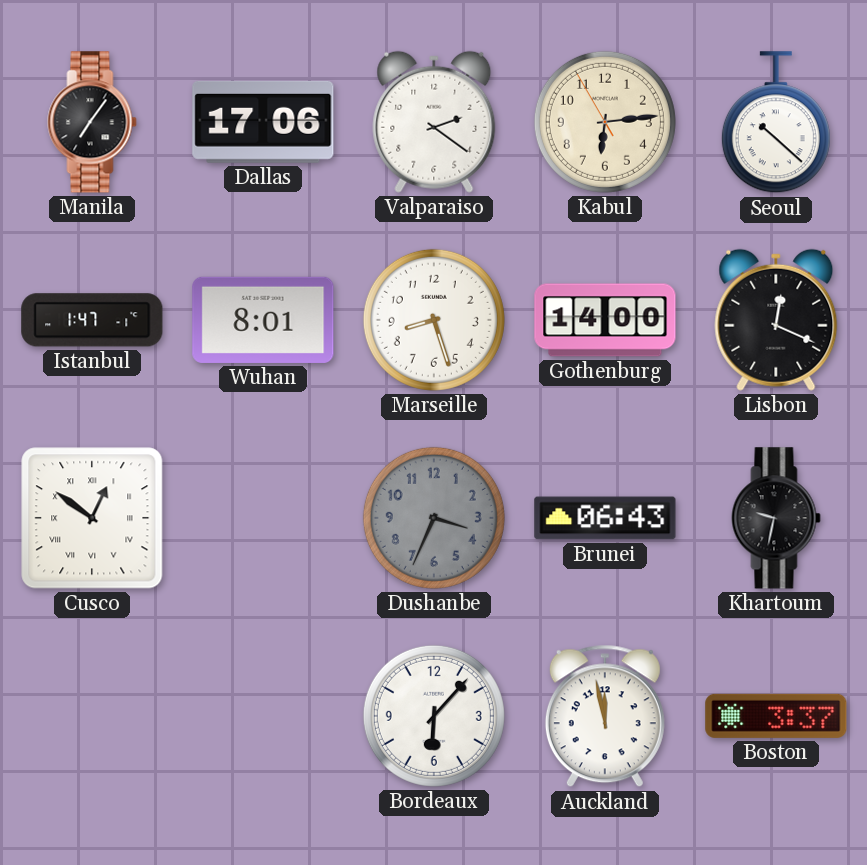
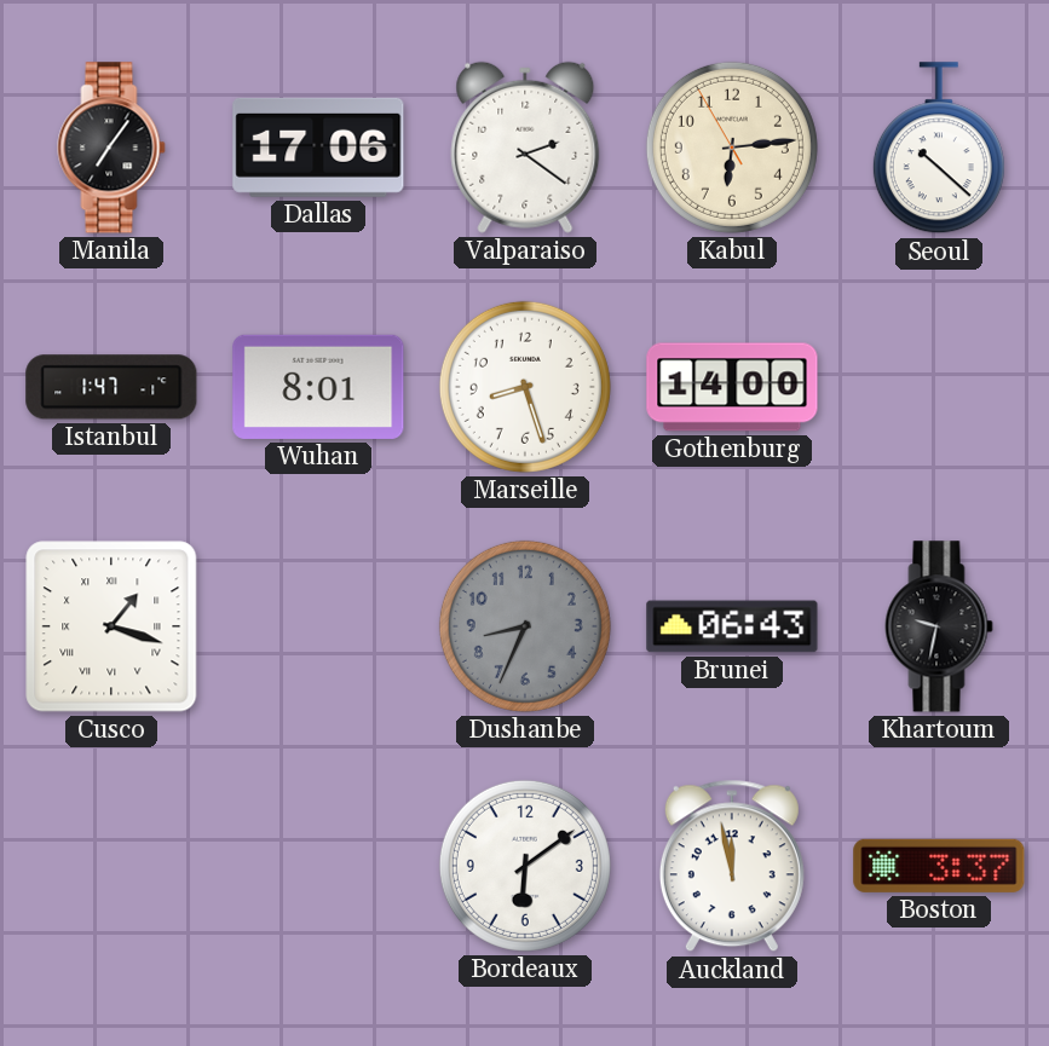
Lisbon: 12:19 -> none (776, 320)
Cusco: 12:51 -> 1:18 (111, 626)
Dushanbe: 3:34 -> 8:34 (525, 626)
Bordeaux: 6:07 -> 6:09 (525, 866)
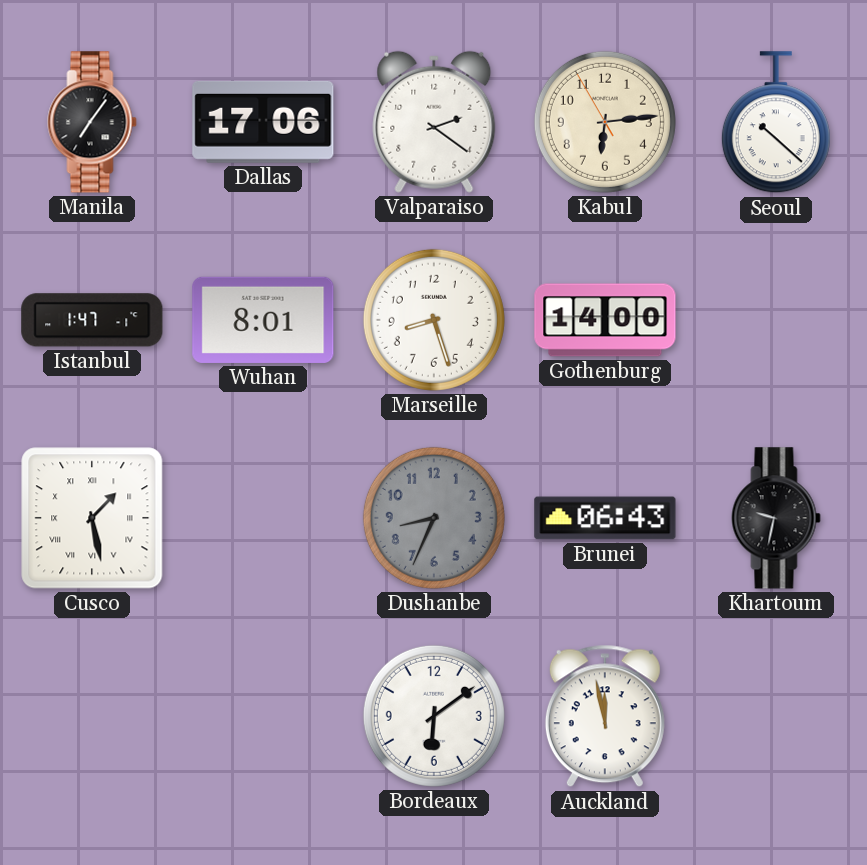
Cusco: 1:18 -> 1:28 (92, 518)
Boston: 3:37 -> none (939, 866)
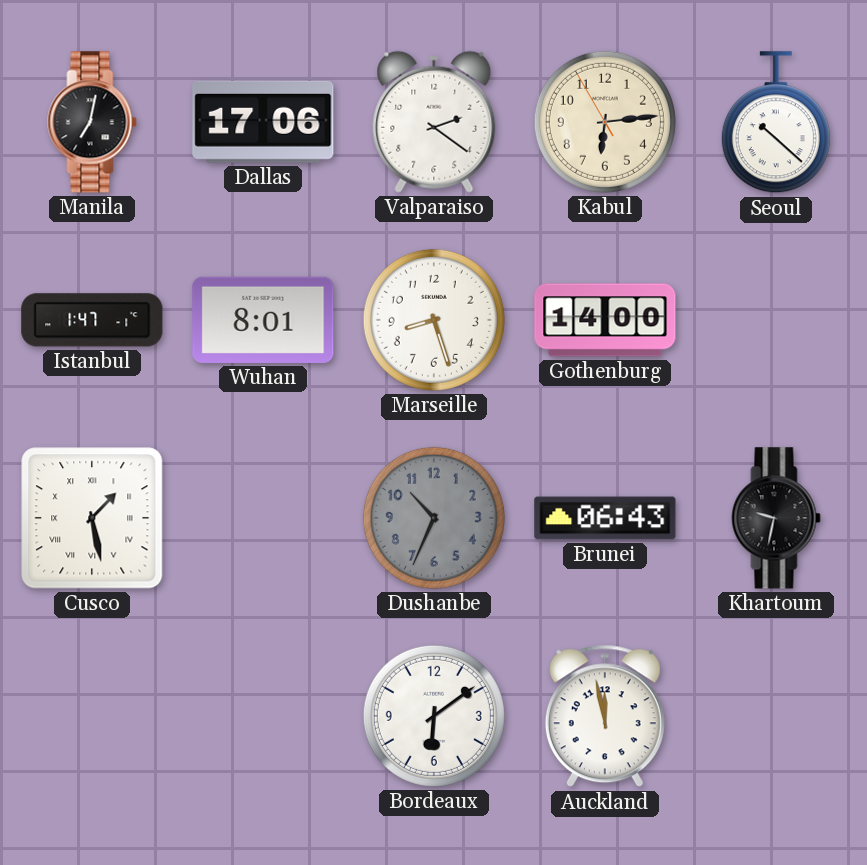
Manila: 7:06 -> 7:02 (92, 122)
Dushanbe: 8:34 -> 10:34 (434, 518)
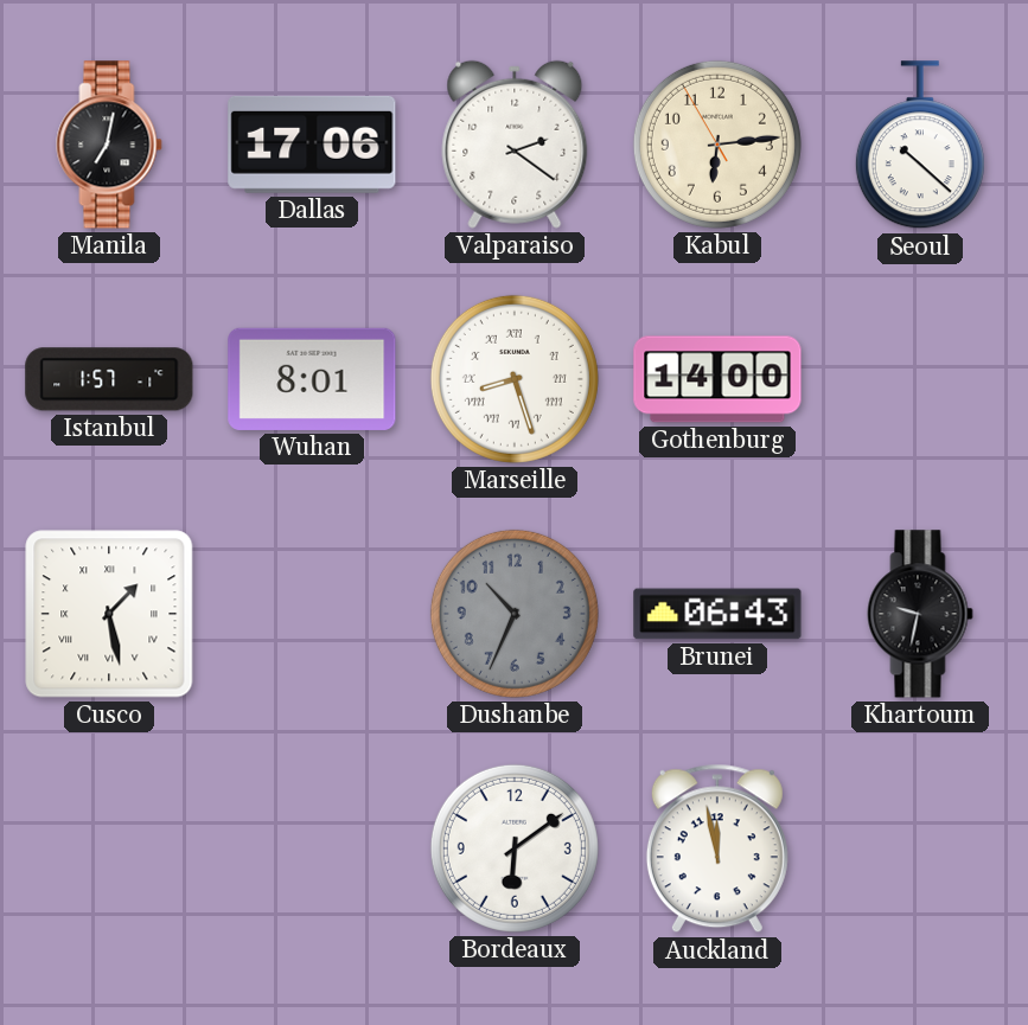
Istanbul: 1:47 -> 1:57 (109, 379)
Marseille numerals: Arabic -> Roman (515, 379)
